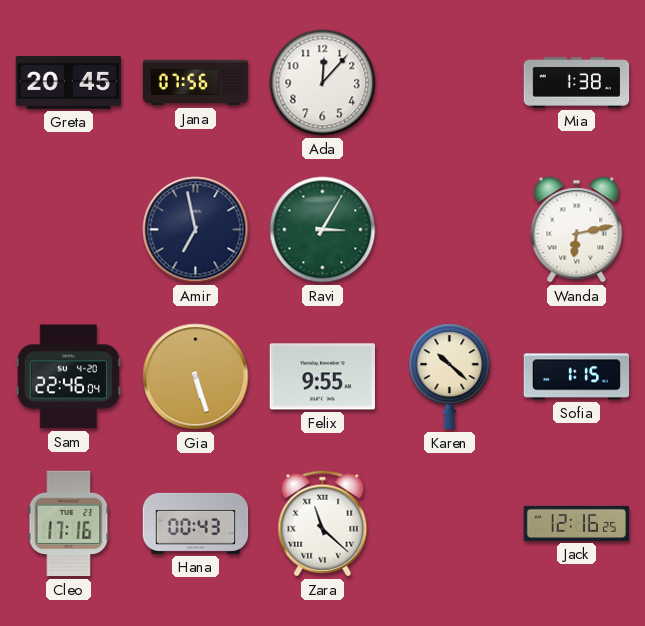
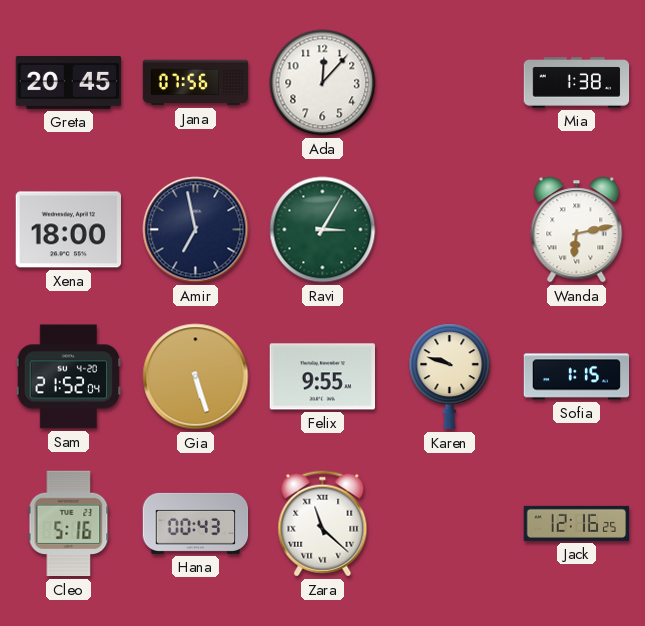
Xena: none -> 18:00 (68, 230)
Sam: 22:46 -> 21:52 (69, 377)
Karen: 10:22 -> 9:48 (450, 377)
Cleo: 17:16 -> 5:16 (69, 524)
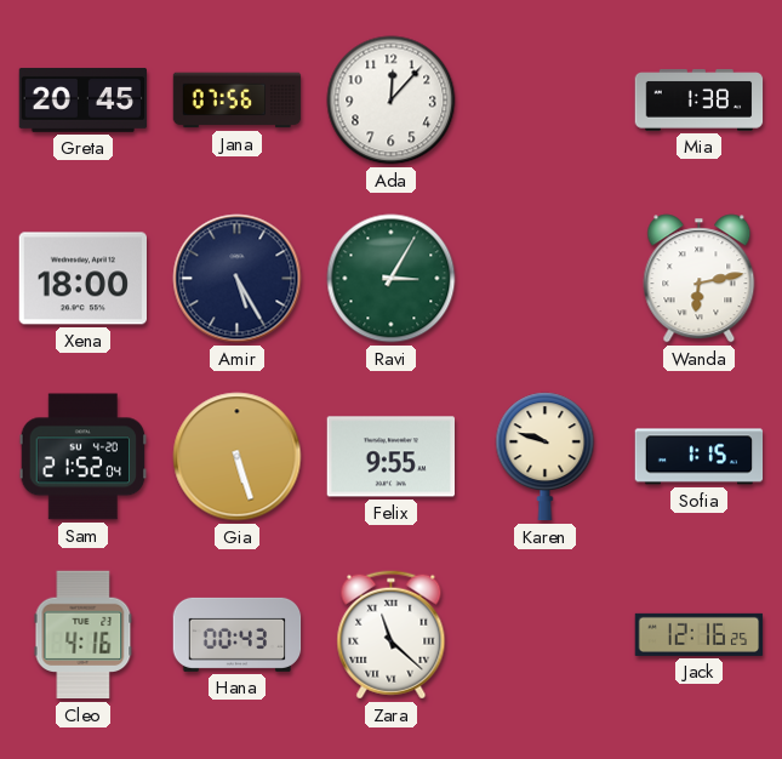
Amir: 6:58 -> 5:25 (238, 279)
Cleo: 5:16 -> 4:16 (84, 635)
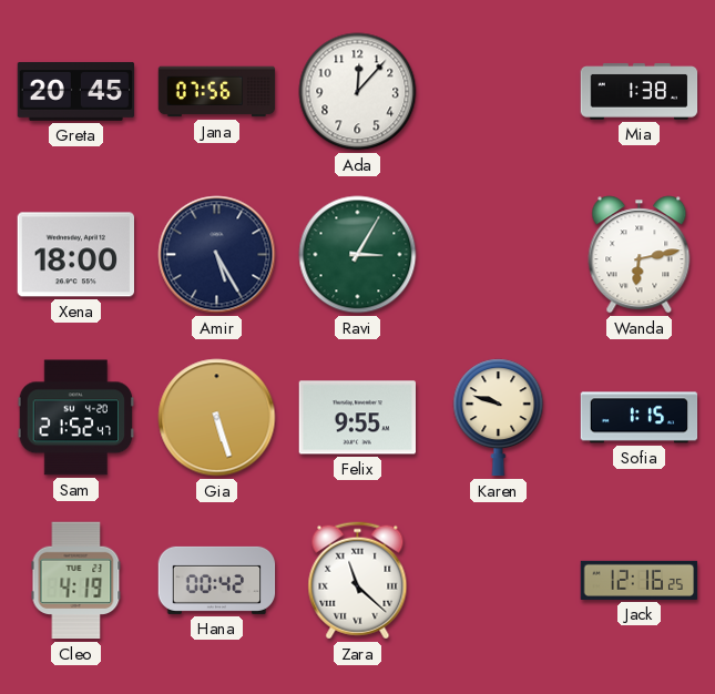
Sam: 21:52:04 -> 21:52:47 (76, 418)
Cleo: 4:16 -> 4:19 (76, 581)
Hana: 00:43 -> 00:42 (217, 580)
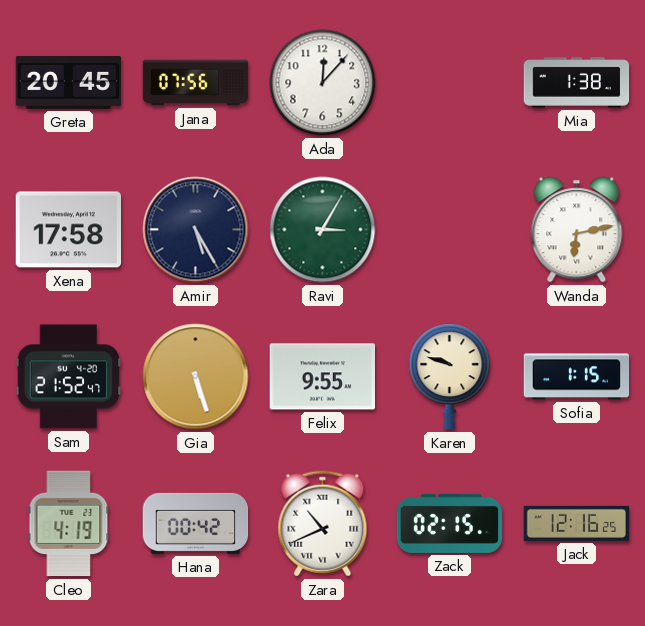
Xena: 18:00 -> 17:58 (68, 230)
Zara: 11:22 -> 10:41 (323, 524)
Zack: none -> 02:15 (450, 523)
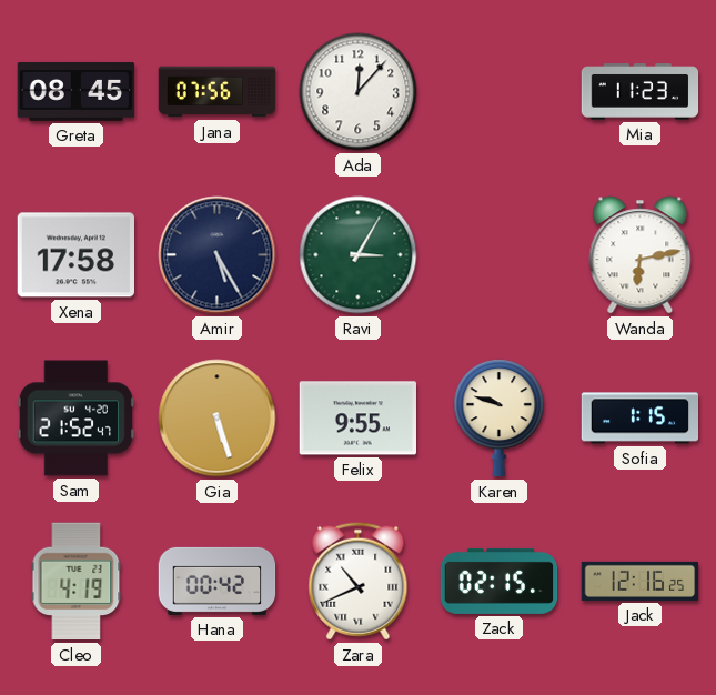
Greta: 20:45 -> 08:45 (77, 91)
Mia: 1:38 -> 11:23 (641, 92)
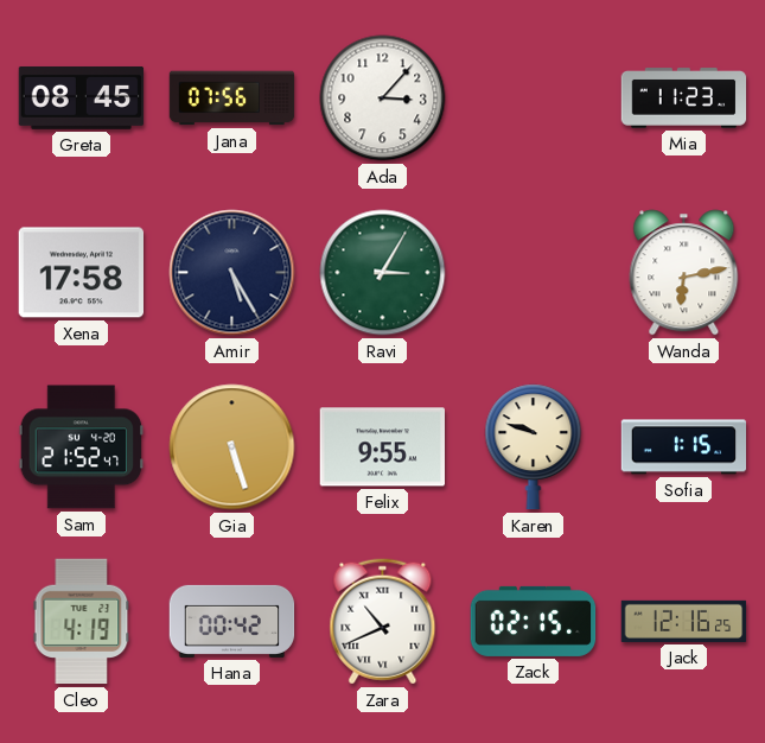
Ada: 12:07 -> 3:07 (383, 99)
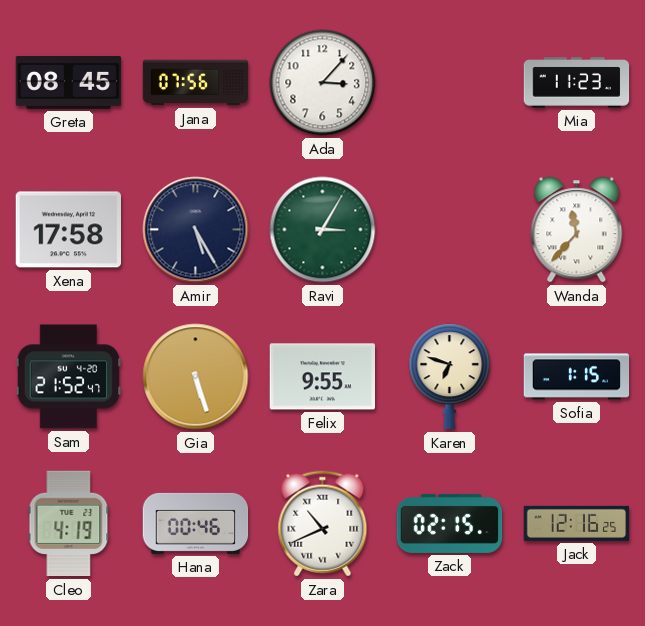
Wanda: 6:13 -> 11:37 (577, 230)
Karen: 9:48 -> 6:48 (450, 377)
Hana: 00:42 -> 00:46 (196, 523)
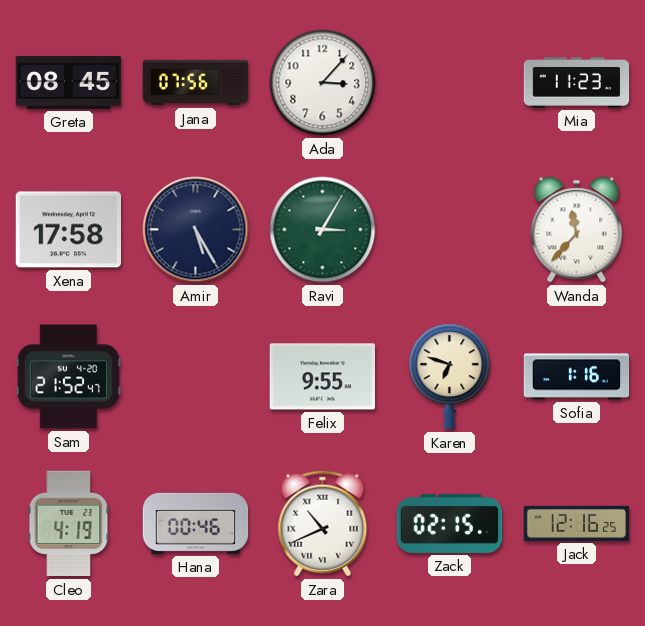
Gia: 5:27 -> none (196, 377)
Sofia: 1:15 -> 1:16 (577, 377)
